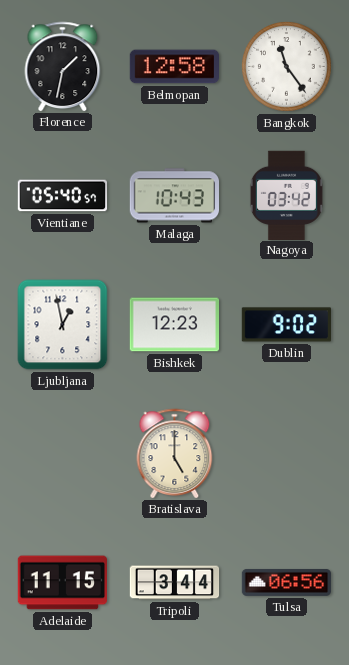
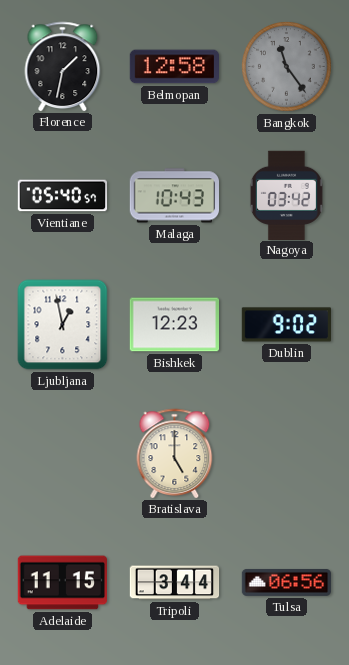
Bangkok dial: white -> grey (287, 67)
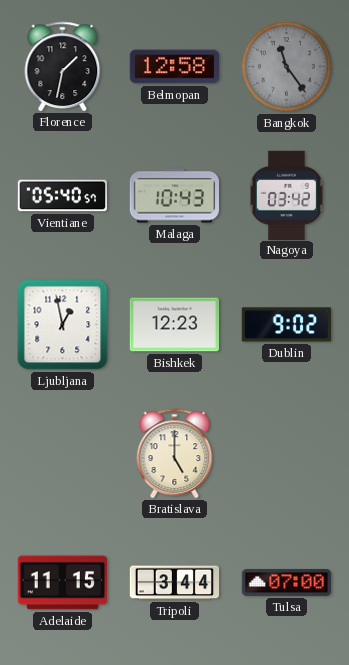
Tulsa: 06:56 -> 07:00 (287, 582)
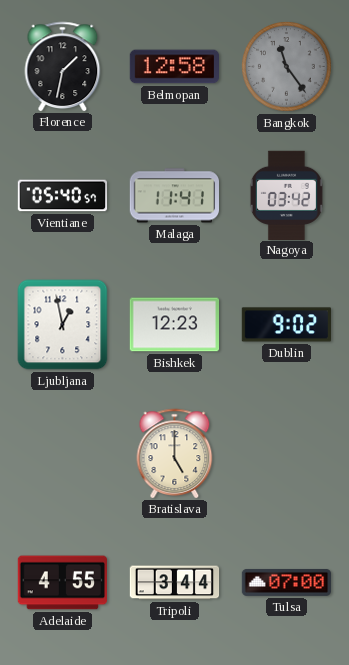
Malaga: 10:43 -> 11:41 (174, 196)
Adelaide: 11:15 -> 4:55 (62, 583)
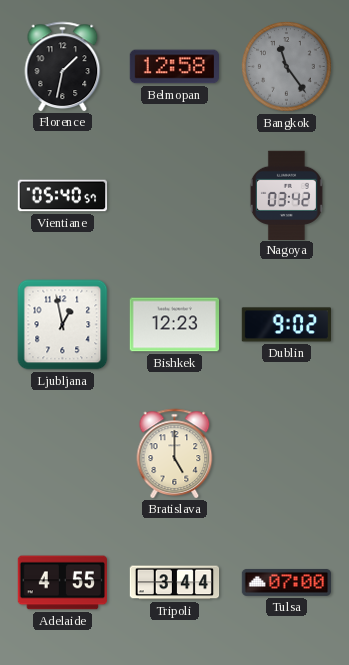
Malaga: 11:41 -> none (174, 196)
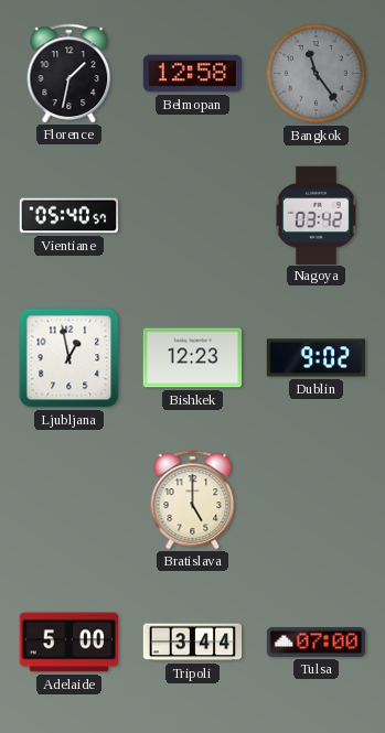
Adelaide: 4:55 -> 5:00 (68, 643)
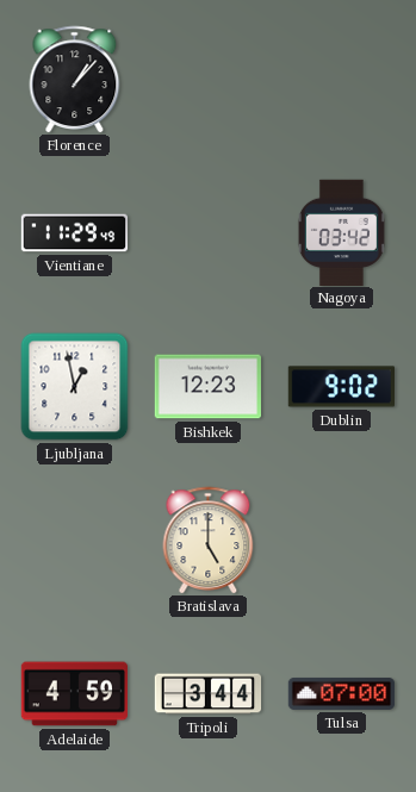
Florence: 1:32 -> 1:07 (75, 79)
Belmopan: 12:58 -> none (192, 74)
Bangkok: 11:24 -> none (317, 74)
Vientiane: 05:40 -> 11:29 (75, 233)
Adelaide: 5:00 -> 4:59 (74, 694)
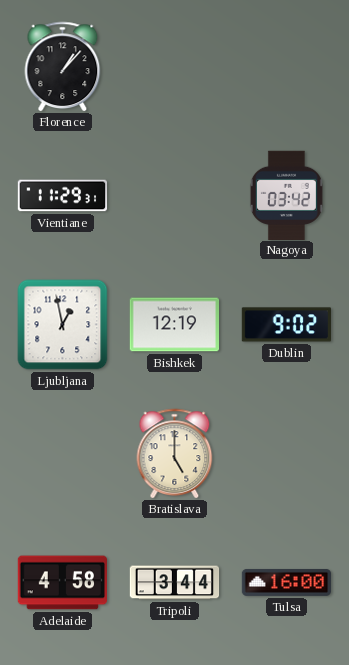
Vientiane: 11:29:49 -> 11:29:31 (63, 196)
Bishkek: 12:23 -> 12:19 (174, 325)
Adelaide: 4:59 -> 4:58 (62, 583)
Tulsa: 07:00 -> 16:00 (287, 582)
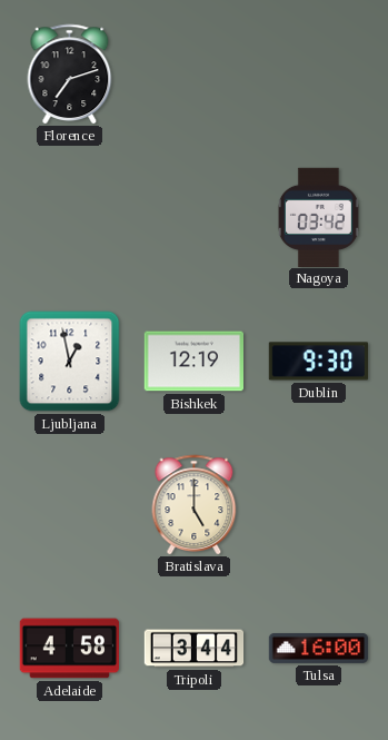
Florence: 1:07 -> 7:12 (70, 73)
Vientiane: 11:29 -> none (63, 196)
Dublin: 9:02 -> 9:30 (319, 362)
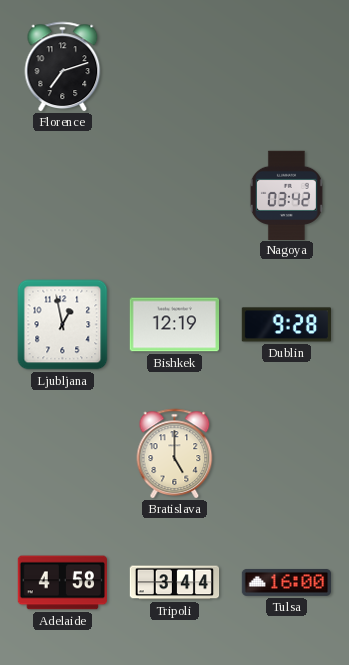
Dublin: 9:30 -> 9:28 (287, 325)
